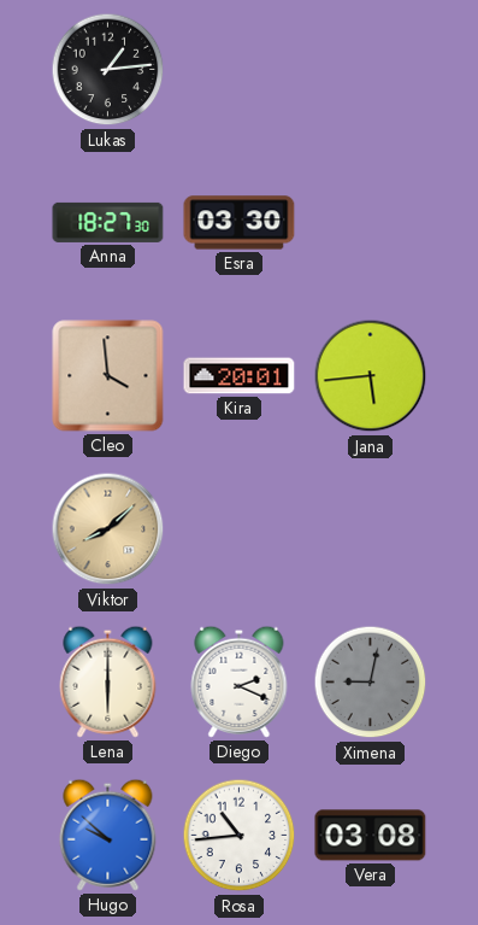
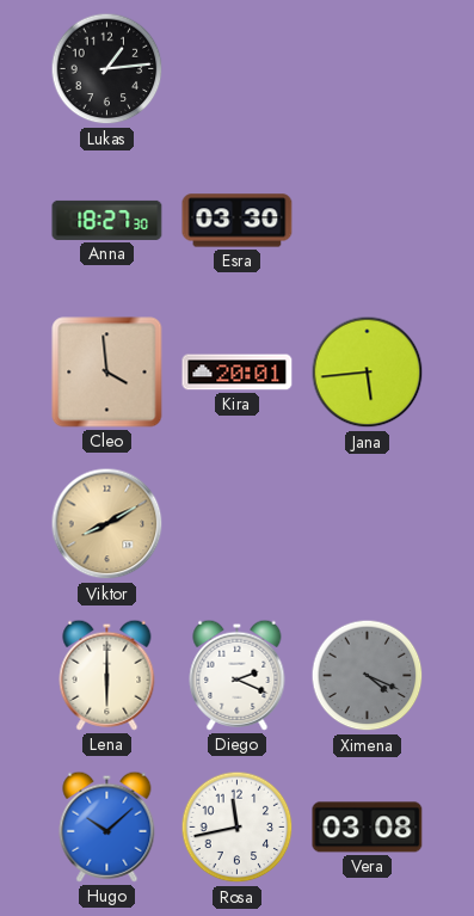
Viktor: 8:08 -> 8:10 (107, 524)
Ximena: 9:02 -> 4:19 (368, 676)
Hugo: 9:52 -> 10:08 (107, 826)
Rosa: 10:44 -> 11:43 (238, 828)
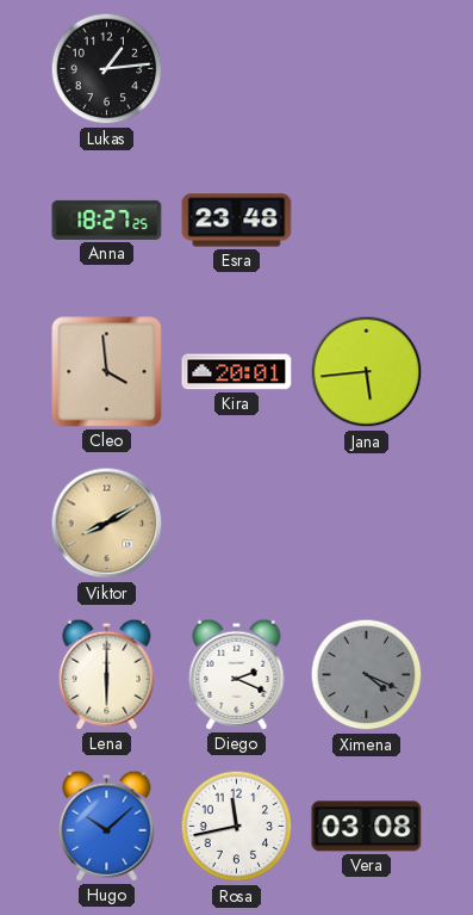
Anna: 18:27:30 -> 18:27:25 (107, 220)
Esra: 03:30 -> 23:48 (237, 221)
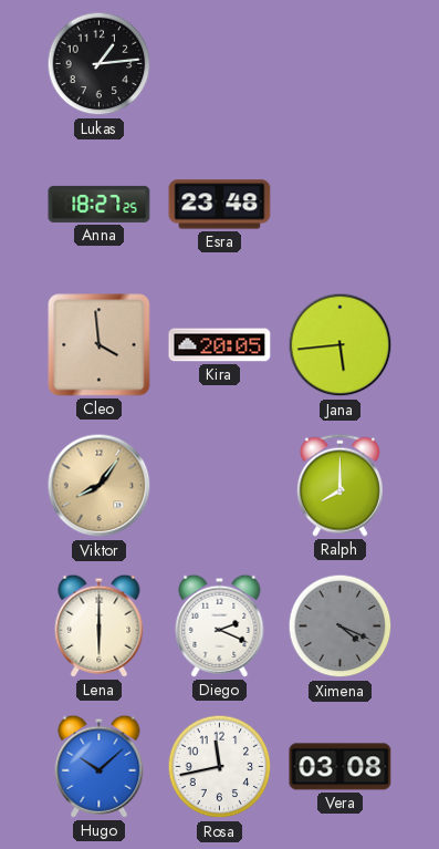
Kira: 20:01 -> 20:05 (220, 345)
Viktor: 8:10 -> 8:06 (100, 486)
Ralph: none -> 8:00 (339, 485)
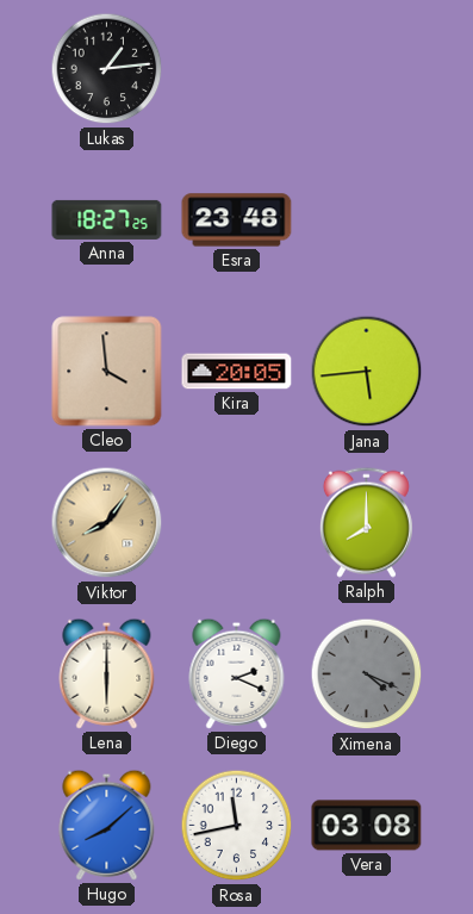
Hugo: 10:08 -> 8:08 (107, 825)
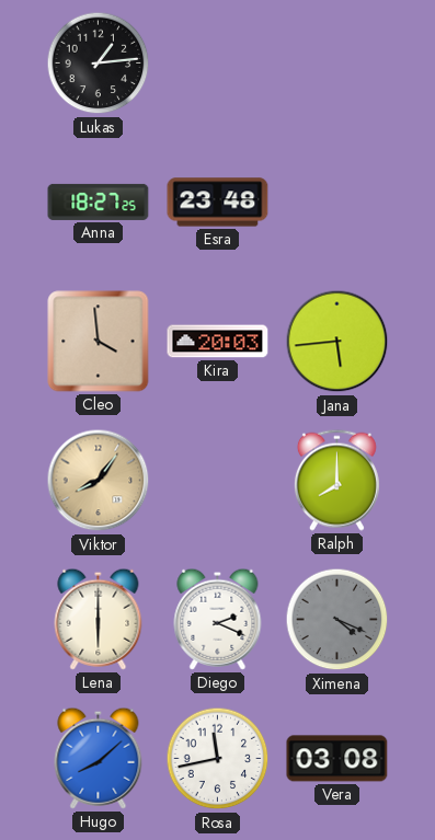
Kira: 20:05 -> 20:03 (218, 342)
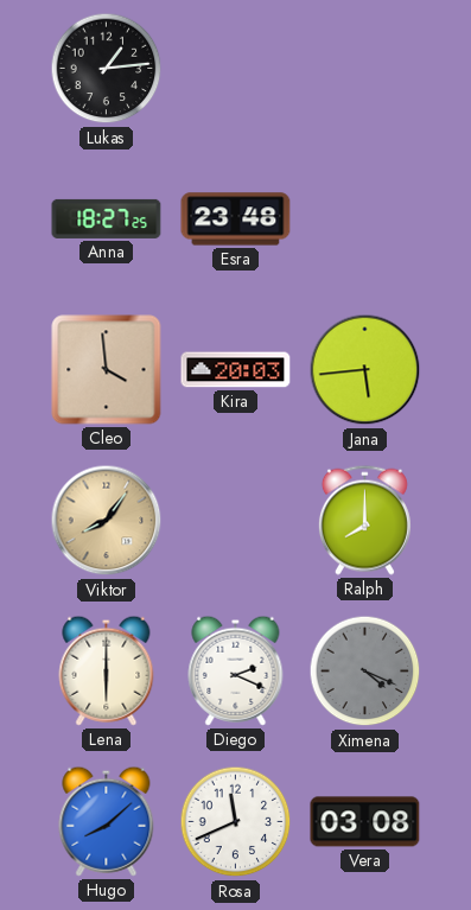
Rosa: 11:43 -> 11:41 (236, 822)
